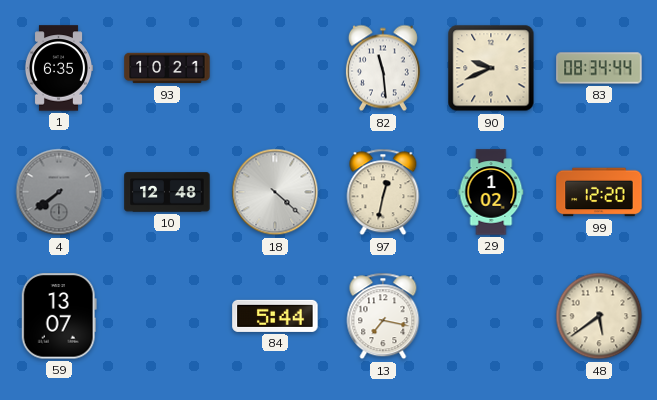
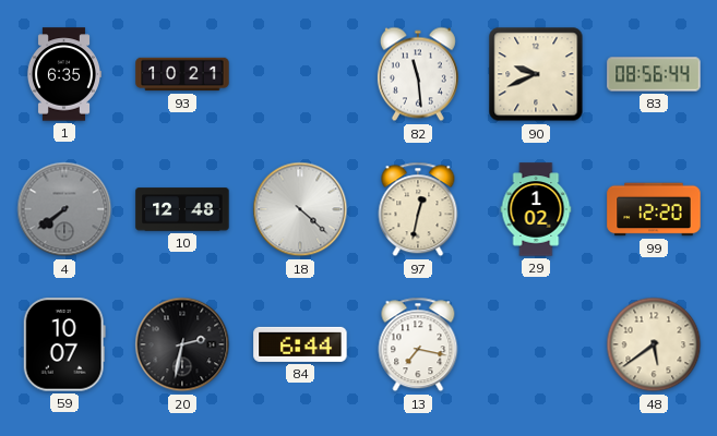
83: 08:34 -> 08:56 (654, 74)
59: 13:07 -> 10:07 (64, 344)
20: none -> 2:32 (182, 344)
84: 5:44 -> 6:44 (300, 344)
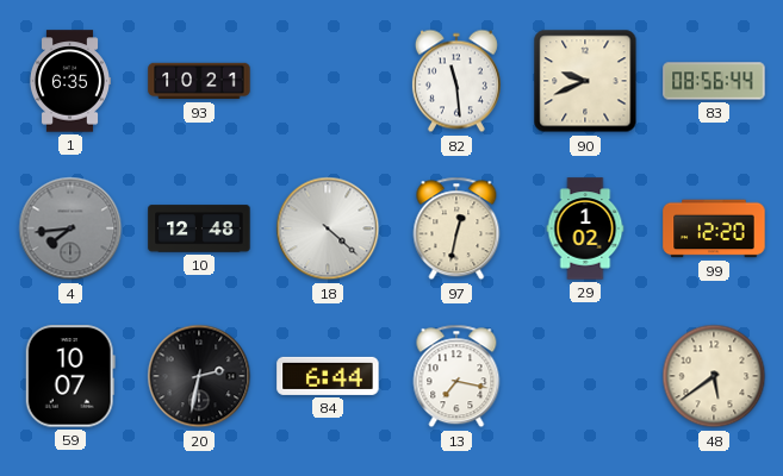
4: 7:39 -> 7:44 (70, 228)
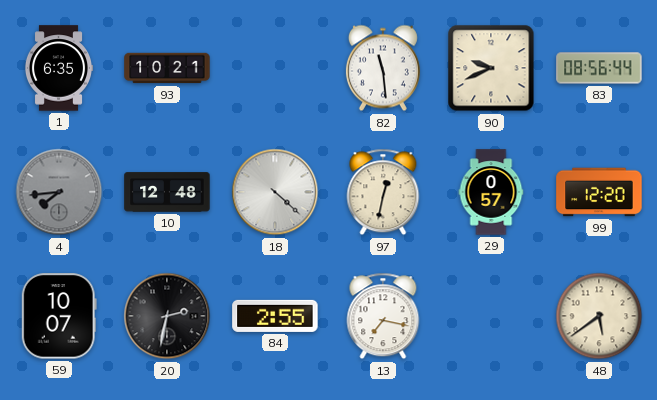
29: 1:02 -> 0:57 (491, 192)
84: 6:44 -> 2:55 (275, 316)
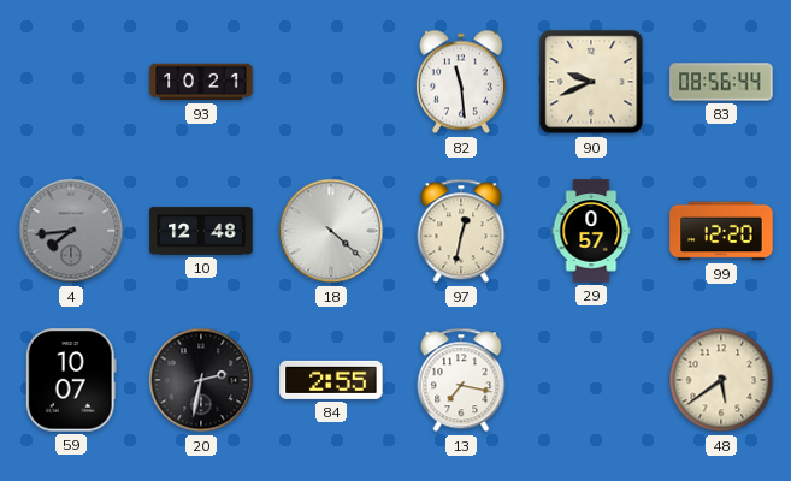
1: 6:35 -> none (58, 68)
